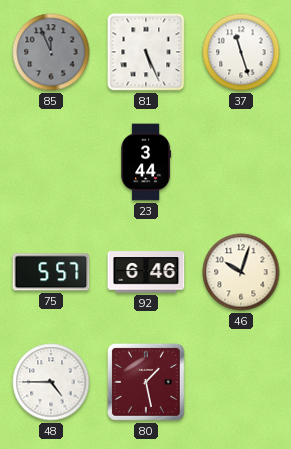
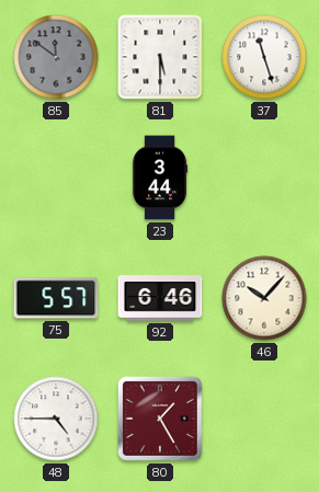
85: 11:56 -> 11:51 (56, 57)
81: 5:26 -> 5:30 (160, 57)
46: 10:03 -> 10:07 (264, 298)
80: 1:28 -> 1:25 (160, 419)
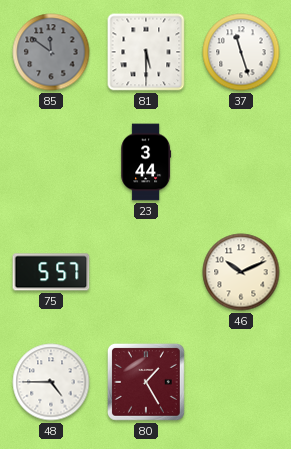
92: 6:46 -> none (160, 298)
46: 10:07 -> 10:11 (241, 272)
